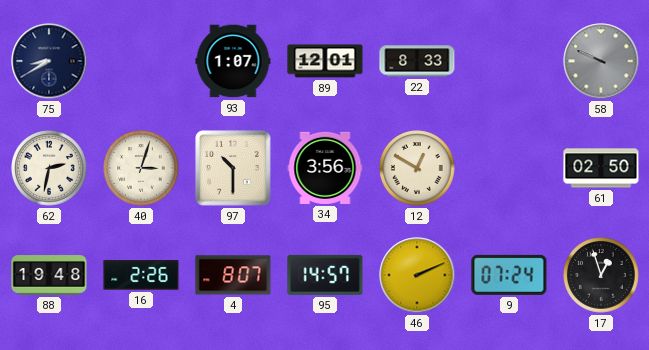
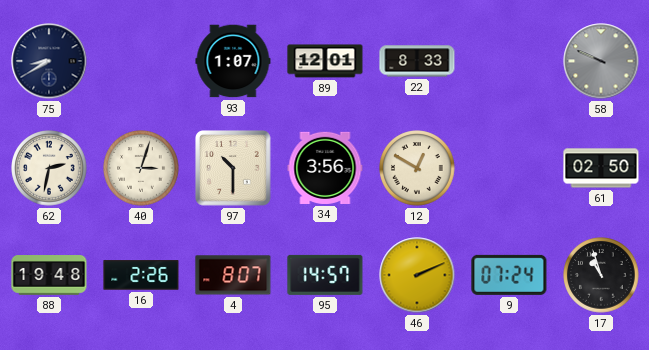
17: 12:57 -> 10:57 (601, 275)
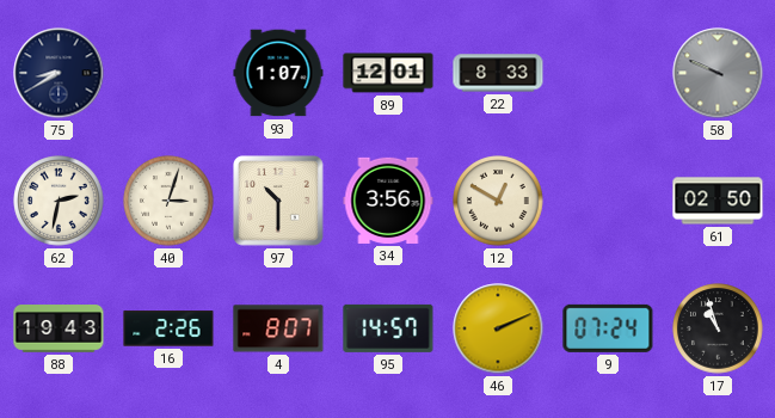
88: 19:48 -> 19:43 (59, 328)
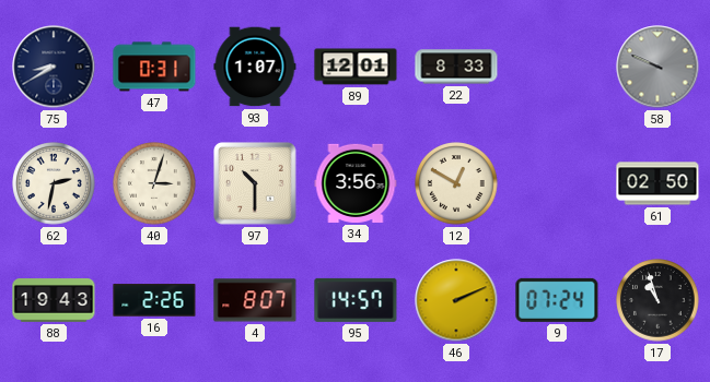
47: none -> 0:31 (154, 67)
